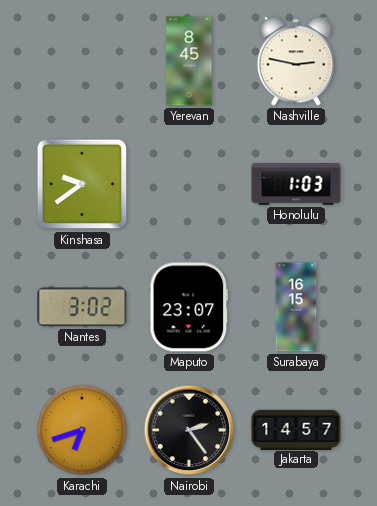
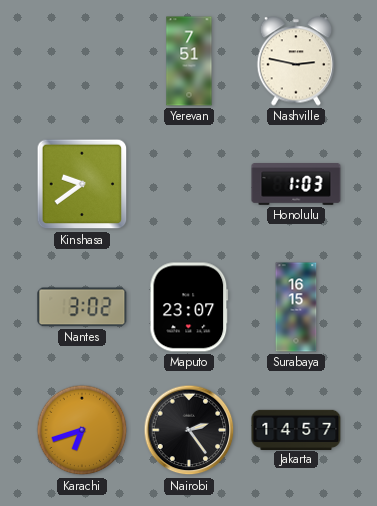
Yerevan: 8:45 -> 7:51 (189, 61)
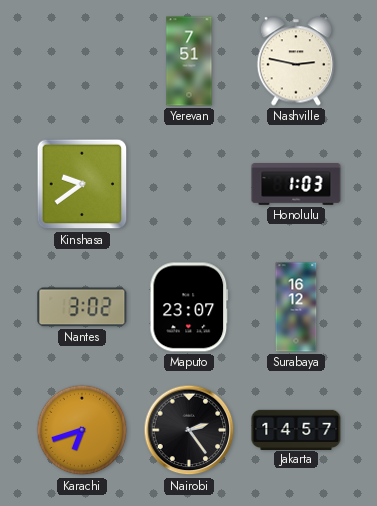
Surabaya: 16:15 -> 16:12 (296, 307)
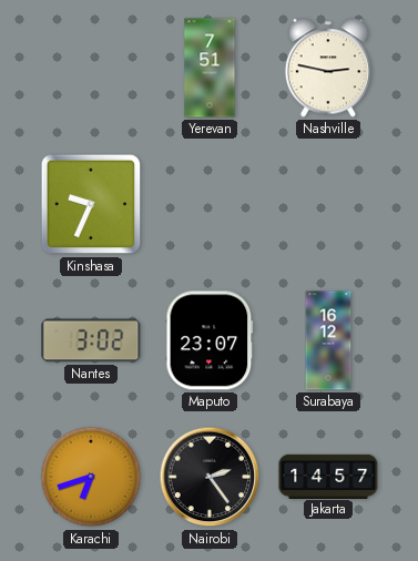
Kinshasa: 9:39 -> 9:34 (91, 204)
Honolulu: 1:03 -> none (296, 185)
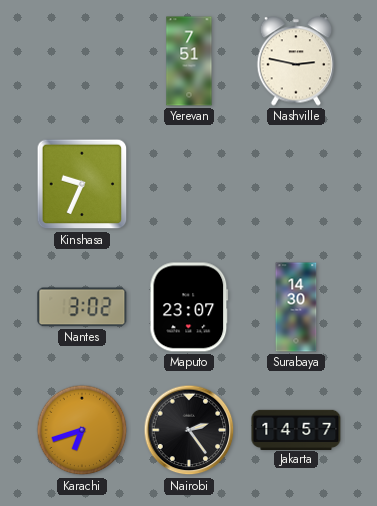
Surabaya: 16:12 -> 14:30 (296, 307)
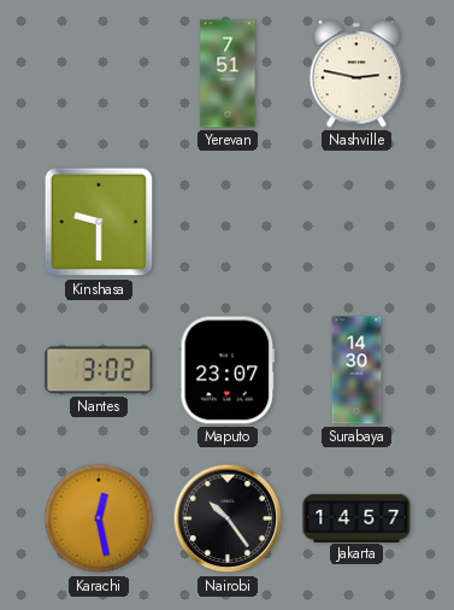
Kinshasa: 9:34 -> 9:30 (99, 222)
Karachi: 6:42 -> 12:28 (99, 518)
Nairobi: 2:24 -> 10:24 (228, 518)
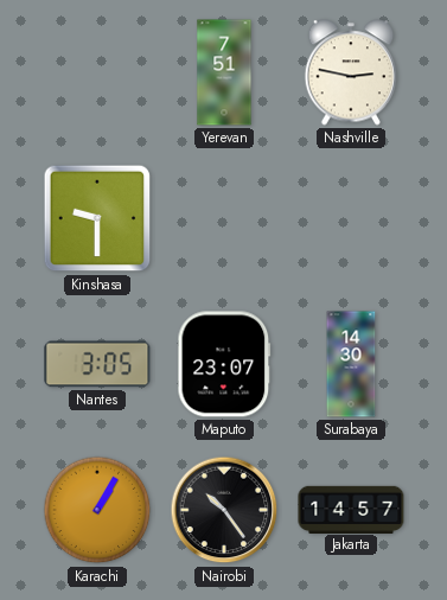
Nantes: 3:02 -> 3:05 (97, 364)
Karachi: 12:28 -> 1:05 (97, 510)
